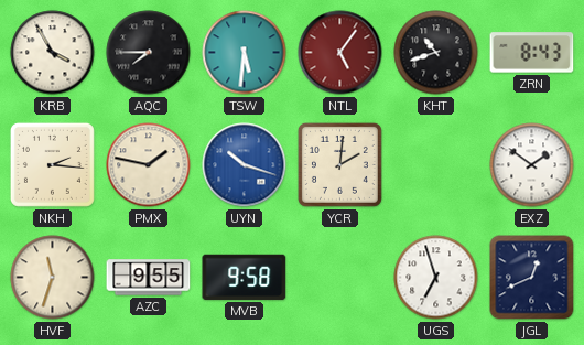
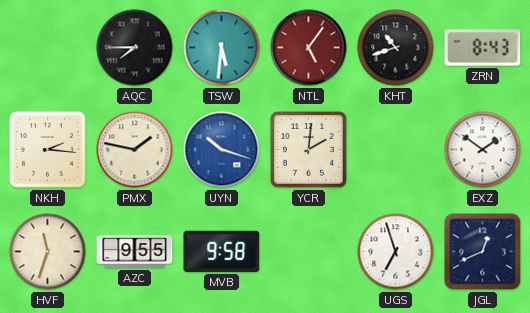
KRB: 3:55 -> none (53, 53)
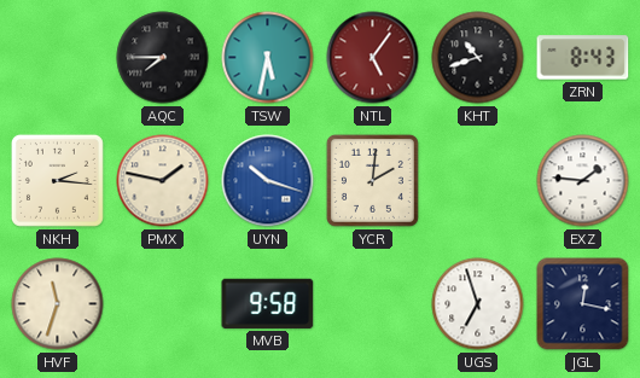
TSW: 5:31 -> 5:32 (268, 58)
EXZ: 1:51 -> 1:46 (583, 181)
AZC: 9:55 -> none (135, 252)
JGL: 12:41 -> 12:17 (583, 304)
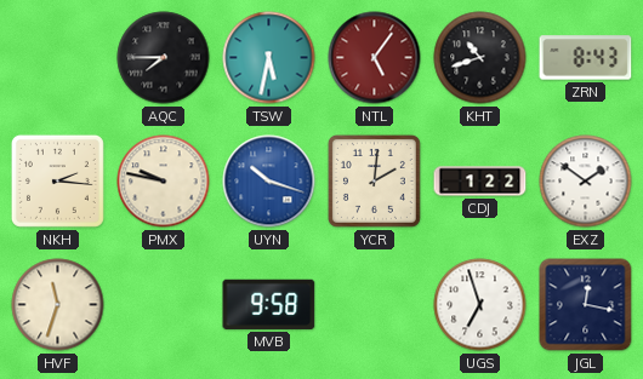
PMX: 1:47 -> 9:47 (164, 182)
CDJ: none -> 1:22 (480, 182)
EXZ: 1:46 -> 1:51 (586, 182)
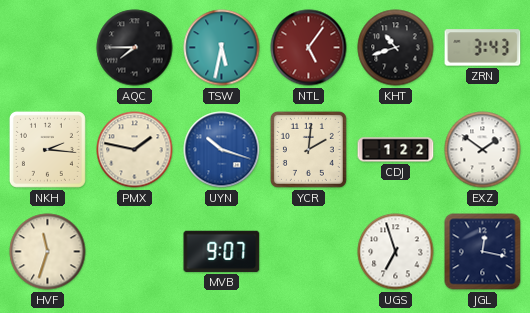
ZRN: 8:43 -> 3:43 (483, 48)
PMX: 9:47 -> 1:47 (135, 150)
MVB: 9:58 -> 9:07 (222, 251)
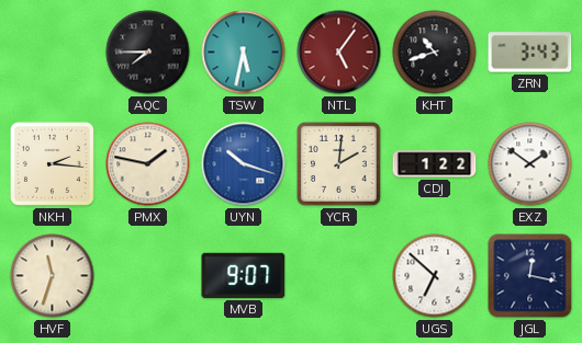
UGS: 6:57 -> 6:52 (435, 276)
